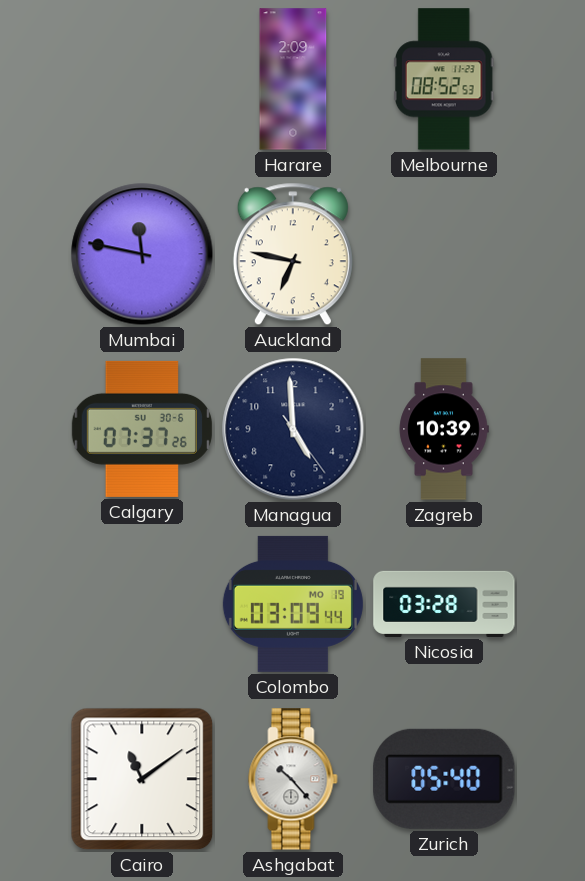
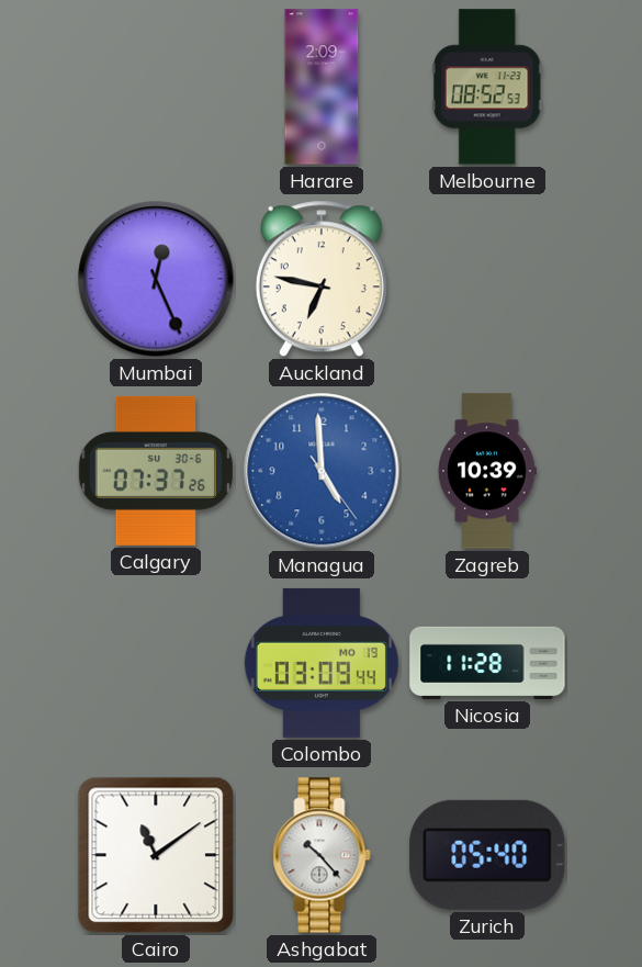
Mumbai: 11:47 -> 12:26 (156, 279)
Managua dial: navy -> blue (322, 471)
Nicosia: 03:28 -> 11:28 (487, 663)
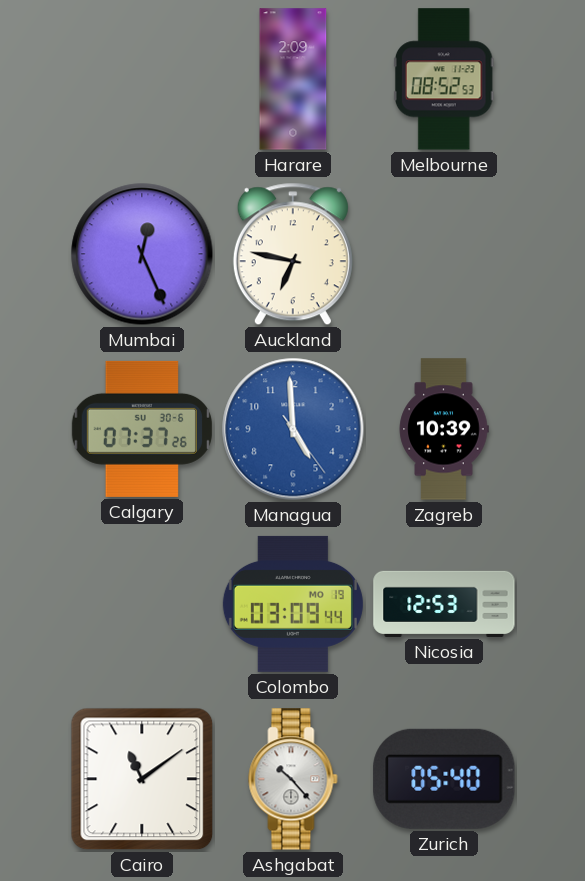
Nicosia: 11:28 -> 12:53 (444, 604)
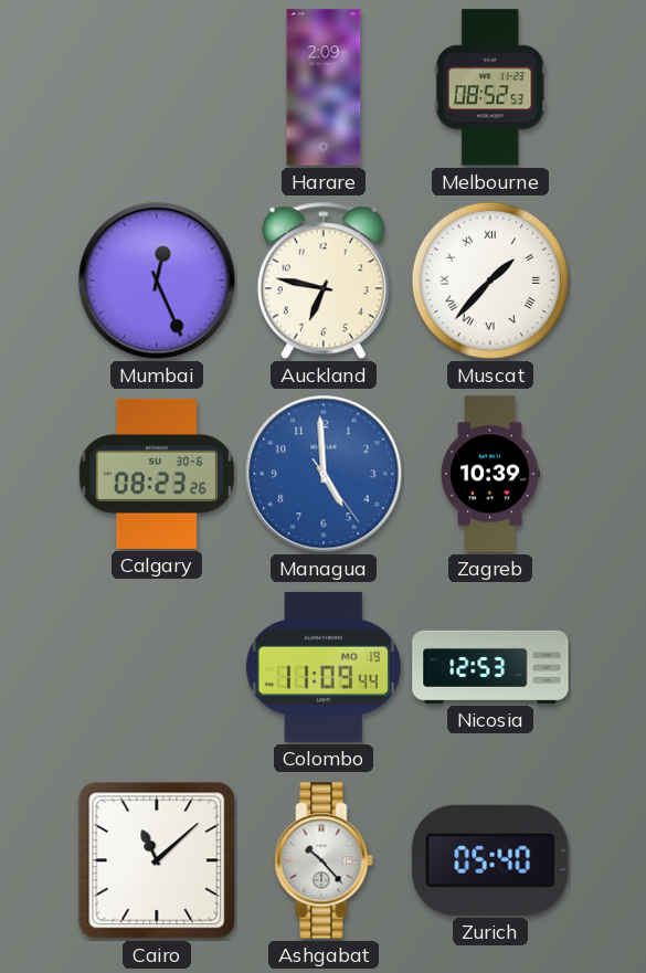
Muscat: none -> 1:37 (490, 281)
Calgary: 07:37 -> 08:23 (157, 474)
Colombo: 03:09 -> 11:09 (324, 667)
Cairo: 11:09 -> 11:08 (157, 860)
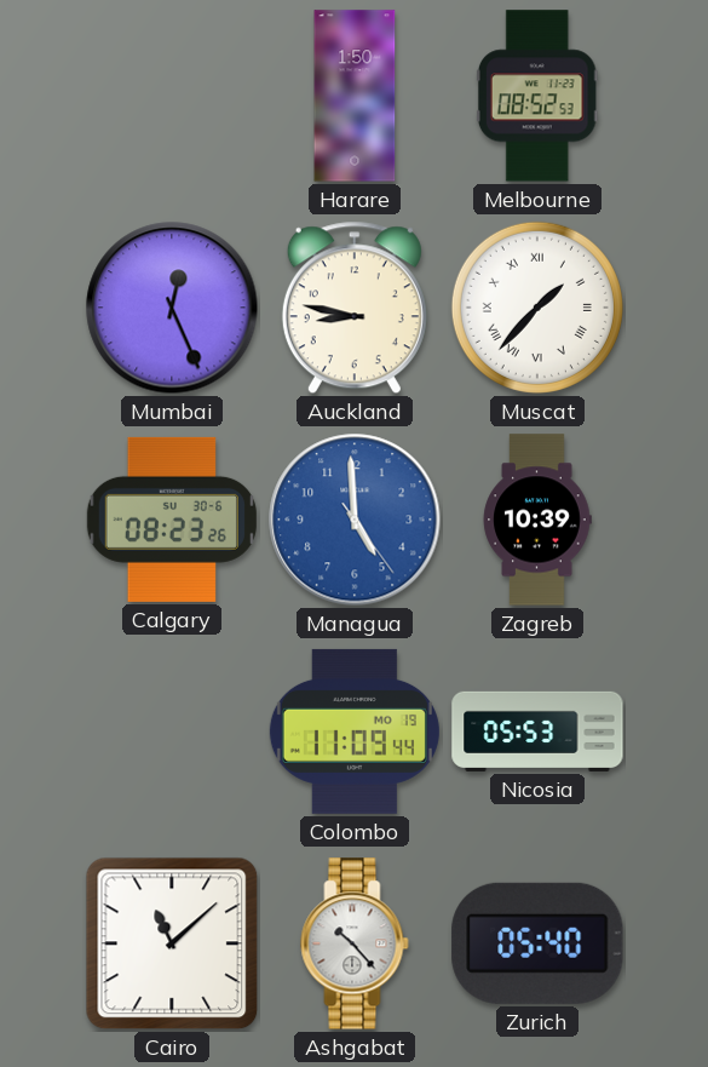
Harare: 2:09 -> 1:50 (355, 96)
Auckland: 6:47 -> 8:47 (355, 308)
Nicosia: 12:53 -> 05:53 (537, 732)
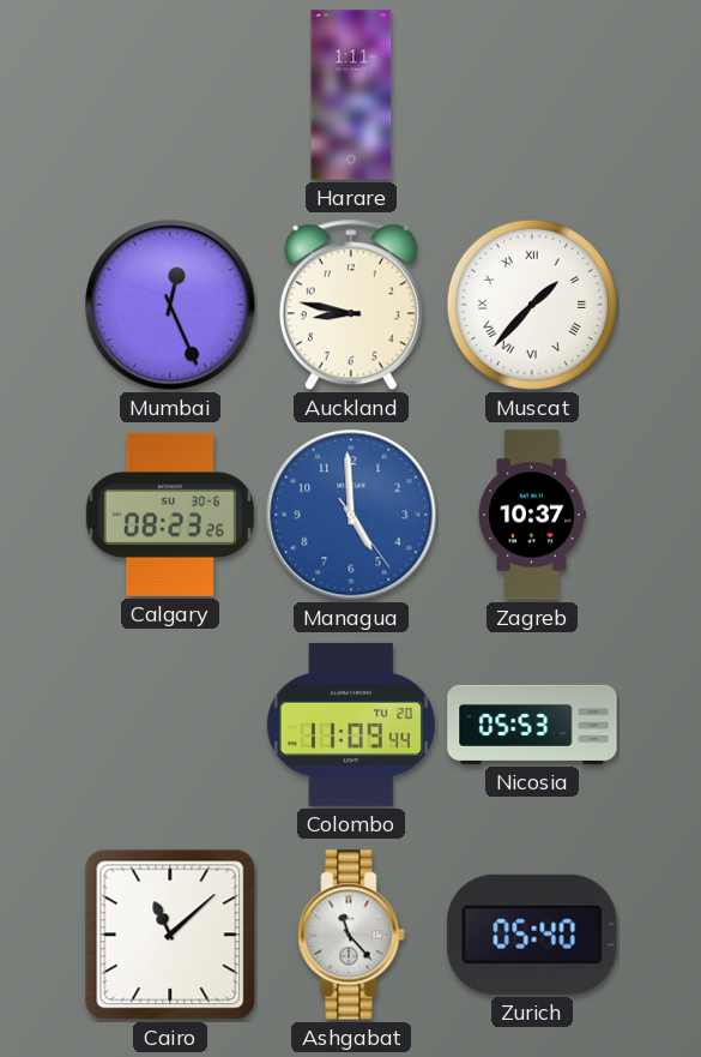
Harare: 1:50 -> 1:11 (351, 95)
Melbourne: 08:52 -> none (537, 96)
Zagreb: 10:39 -> 10:37 (532, 515)
Colombo date: MO 19 -> TU 20 (351, 725)
Ashgabat: 10:23 -> 11:23 (351, 935)
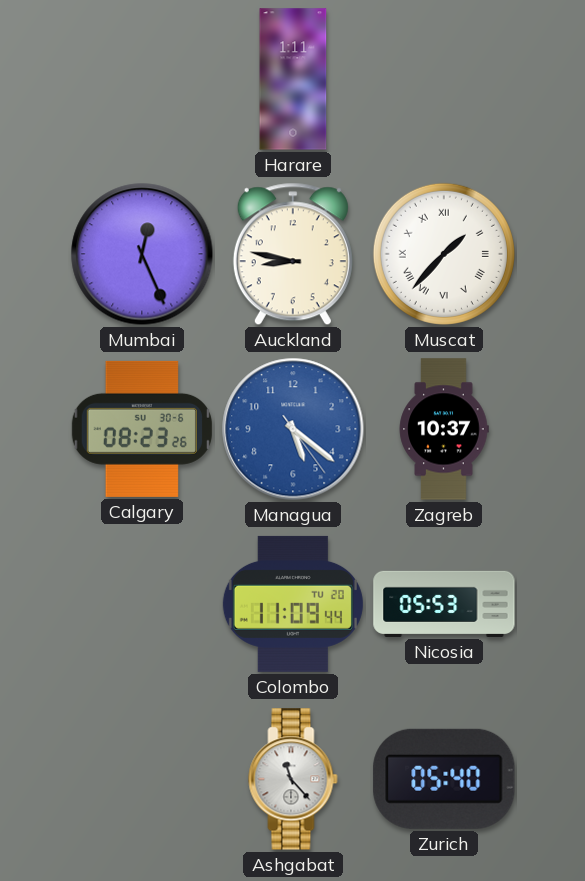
Managua: 4:59 -> 5:21 (293, 429)
Cairo: 11:08 -> none (170, 935)
